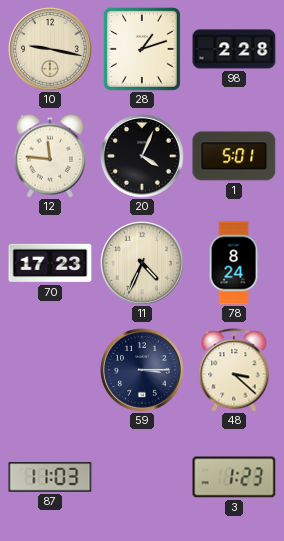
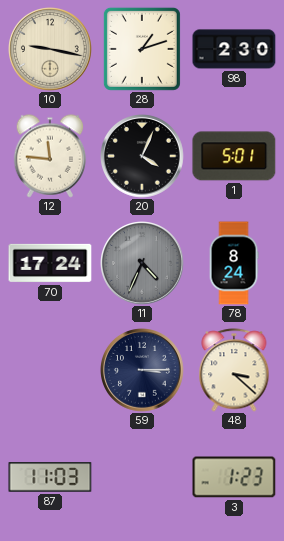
98: 2:28 -> 2:30 (234, 49)
70: 17:23 -> 17:24 (50, 263)
11 dial: cream -> grey (143, 264)
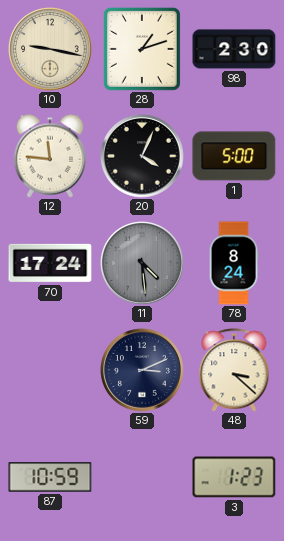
1: 5:01 -> 5:00 (234, 156)
11: 4:34 -> 4:29 (143, 264)
59: 3:15 -> 3:11 (143, 371)
87: 11:03 -> 10:59 (50, 477)
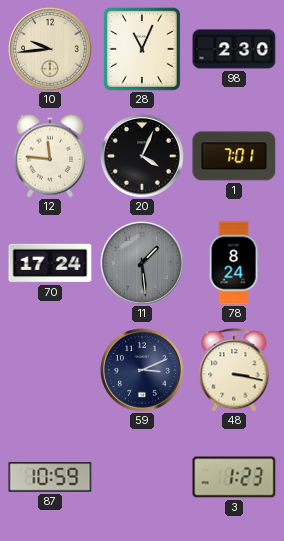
10: 9:17 -> 9:44 (51, 50)
28: 1:12 -> 11:04 (142, 49)
1: 5:00 -> 7:01 (234, 156)
11: 4:29 -> 1:29 (143, 264)
48: 3:22 -> 3:17 (234, 370)
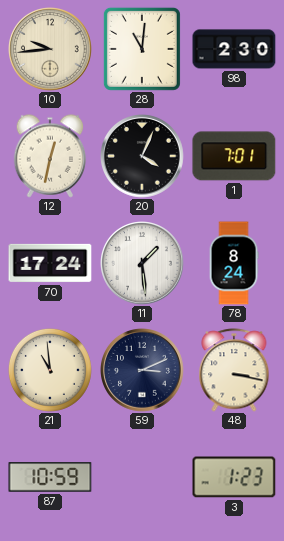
28: 11:04 -> 11:01 (142, 49)
12: 11:46 -> 12:32 (50, 156)
11 dial: grey -> white (143, 264)
21: none -> 10:59 (50, 370)
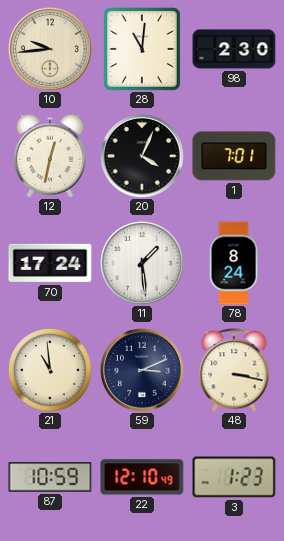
22: none -> 12:10 (142, 477)
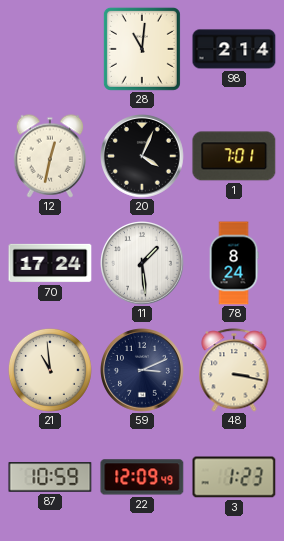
10: 9:44 -> none (51, 50)
98: 2:30 -> 2:14 (234, 49)
22: 12:10 -> 12:09 (142, 477)
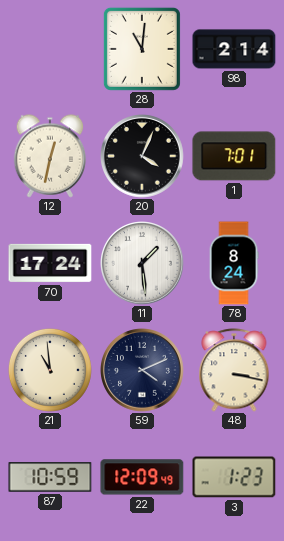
59: 3:11 -> 4:11 (143, 371)
